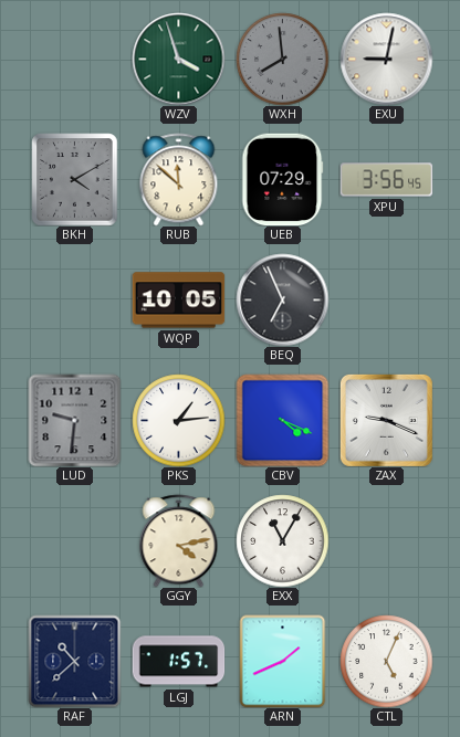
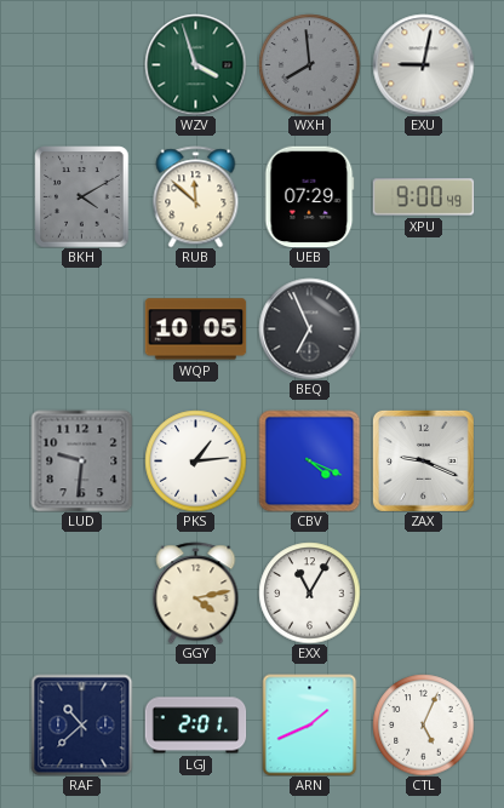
XPU: 3:56 -> 9:00 (423, 197)
LGJ: 1:57 -> 2:01 (195, 726)
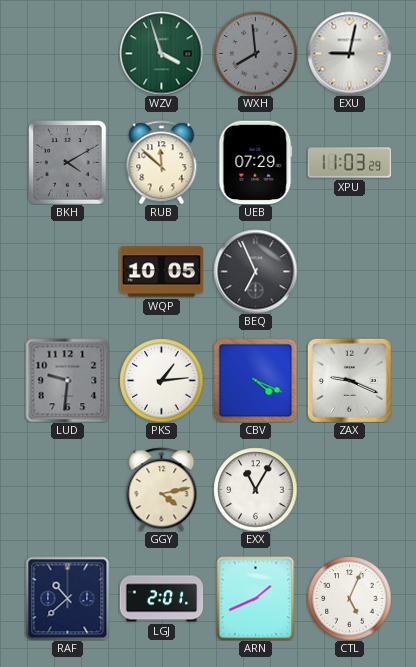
XPU: 9:00 -> 11:03 (349, 163)
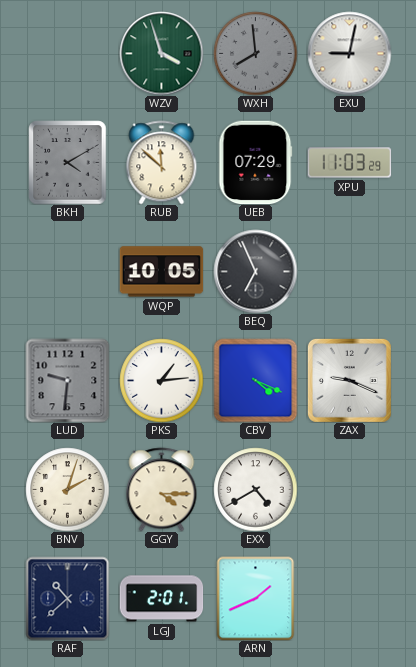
BNV: none -> 2:03 (67, 489)
GGY: 4:13 -> 4:15 (162, 489)
EXX: 11:05 -> 4:40 (255, 489)
CTL: 5:04 -> none (349, 598)
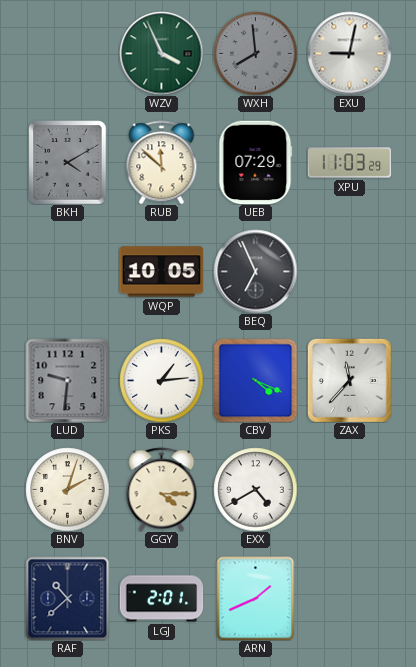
WZV: 3:57 -> 3:56 (161, 53)
ZAX: 9:19 -> 11:37 (349, 380)
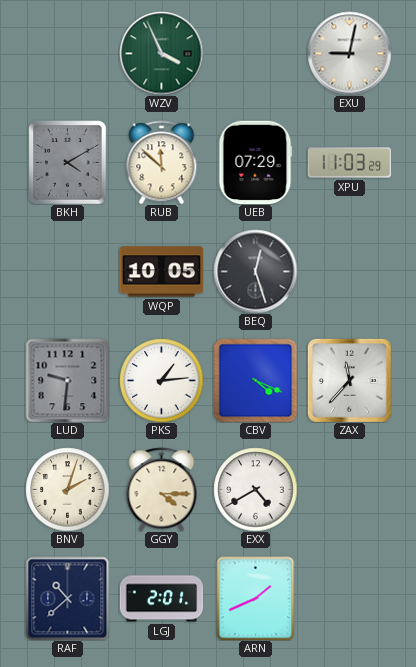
WXH: 7:59 -> none (255, 53)
BEQ: 6:56 -> 12:27 (255, 271)
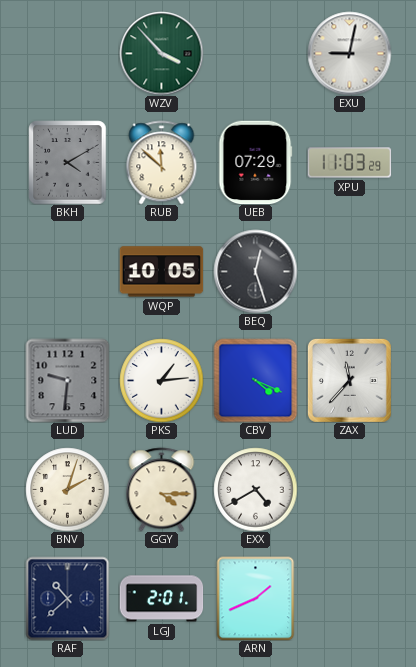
WZV: 3:56 -> 3:53 (161, 53)
